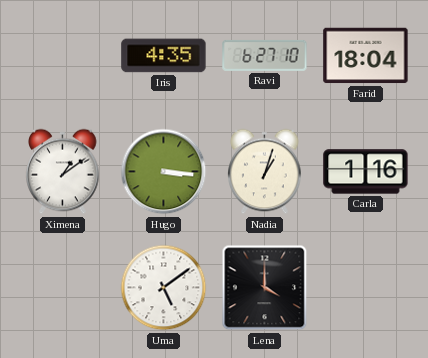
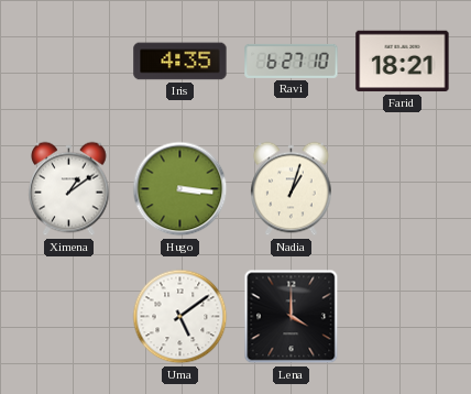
Farid: 18:04 -> 18:21 (403, 62)
Carla: 1:16 -> none (366, 172)
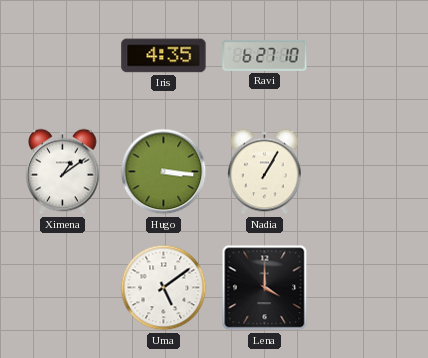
Farid: 18:21 -> none (403, 62)
Nadia: 1:03 -> 1:05 (265, 172)
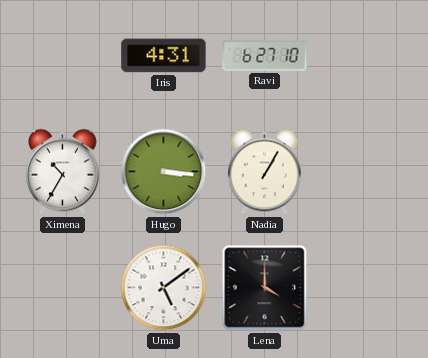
Iris: 4:35 -> 4:31 (164, 56)
Ximena: 1:09 -> 10:35 (63, 172)
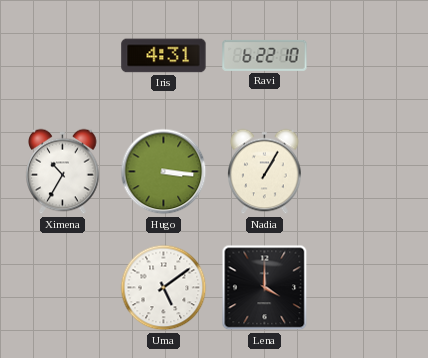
Ravi: 6:27 -> 6:22 (265, 55)
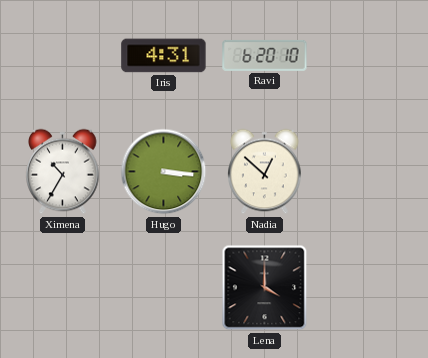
Ravi: 6:22 -> 6:20 (265, 55)
Nadia: 1:05 -> 12:52 (265, 172)
Uma: 5:09 -> none (164, 288)
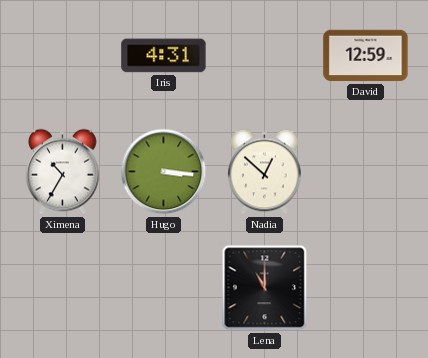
Ravi: 6:20 -> none (265, 55)
David: none -> 12:59 (366, 56)
Lena: 4:00 -> 11:00 (265, 288)
